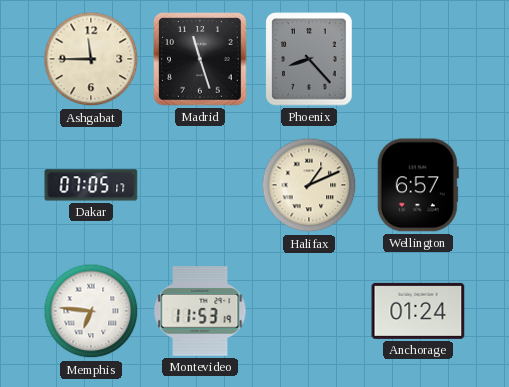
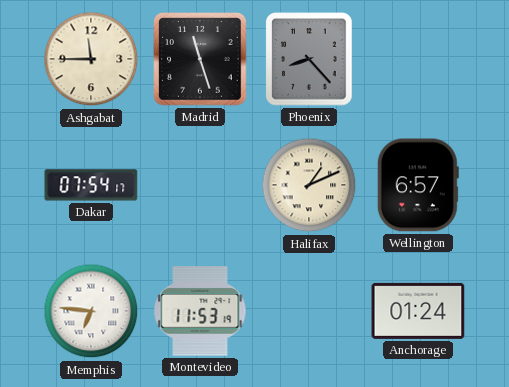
Dakar: 07:05 -> 07:54 (91, 185)
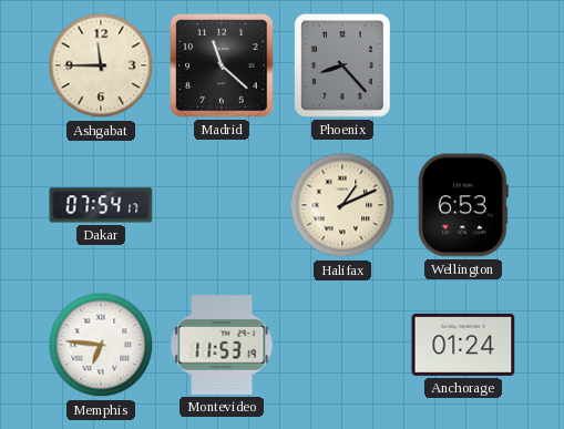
Madrid: 11:27 -> 11:22 (222, 65)
Wellington: 6:57 -> 6:53 (463, 205)
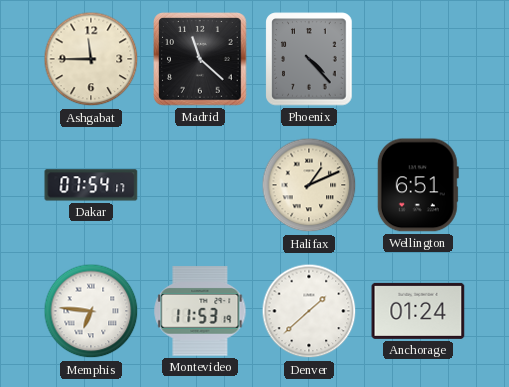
Phoenix: 8:23 -> 4:23 (309, 59)
Wellington: 6:53 -> 6:51 (418, 185)
Denver: none -> 1:38 (309, 311)
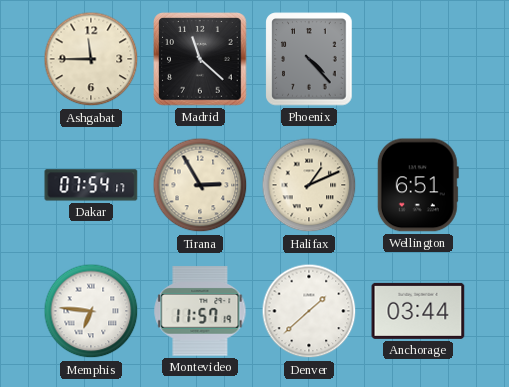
Tirana: none -> 2:55 (200, 185)
Montevideo: 11:53 -> 11:57 (200, 311)
Anchorage: 01:24 -> 03:44 (418, 311)
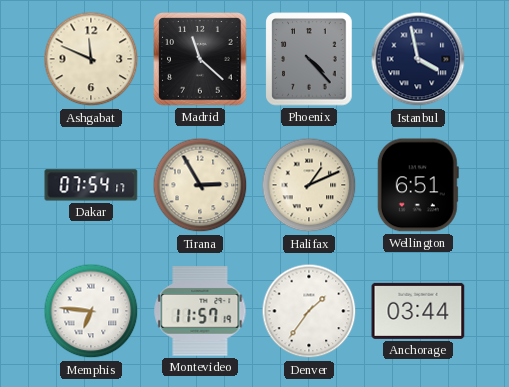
Ashgabat: 11:45 -> 11:49 (91, 59)
Istanbul: none -> 3:58 (418, 59)
Denver: 1:38 -> 1:36 (309, 311)
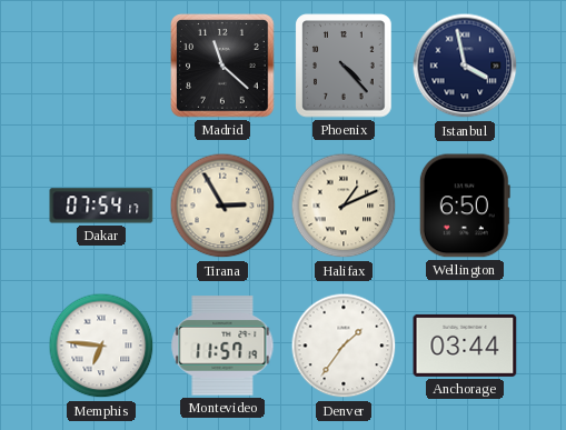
Ashgabat: 11:49 -> none (91, 59)
Wellington: 6:51 -> 6:50 (465, 206)
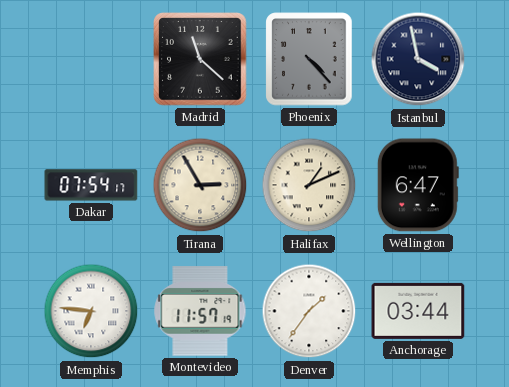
Wellington: 6:50 -> 6:47 (418, 185)
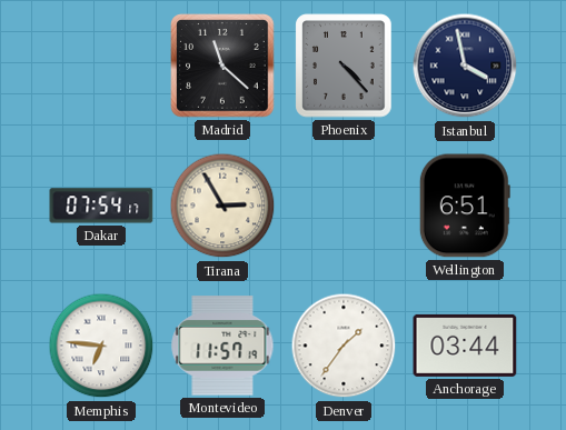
Halifax: 1:11 -> none (309, 185)
Wellington: 6:47 -> 6:51 (465, 206)
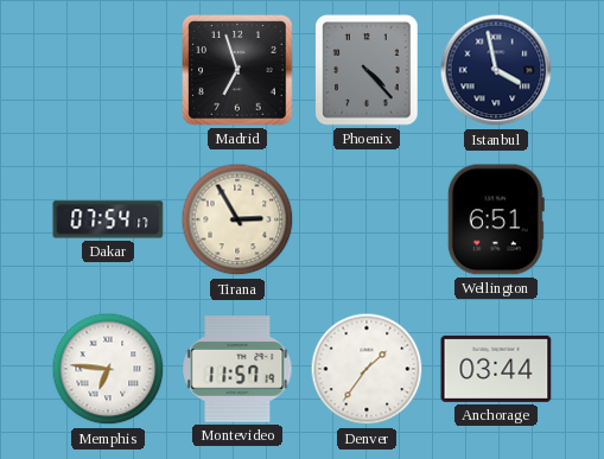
Madrid: 11:22 -> 6:57 (237, 70)
